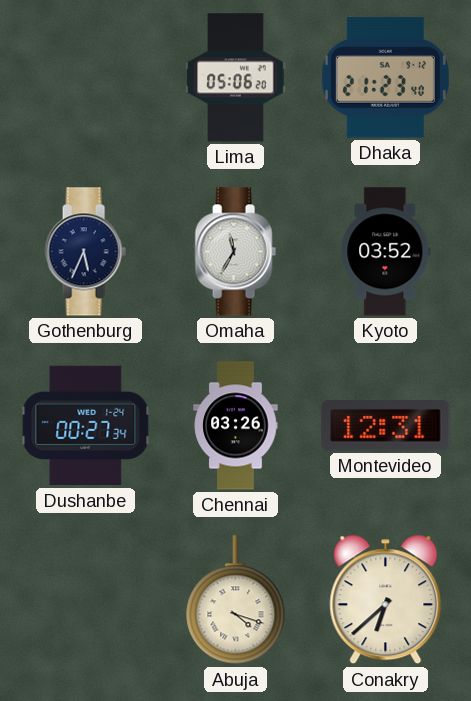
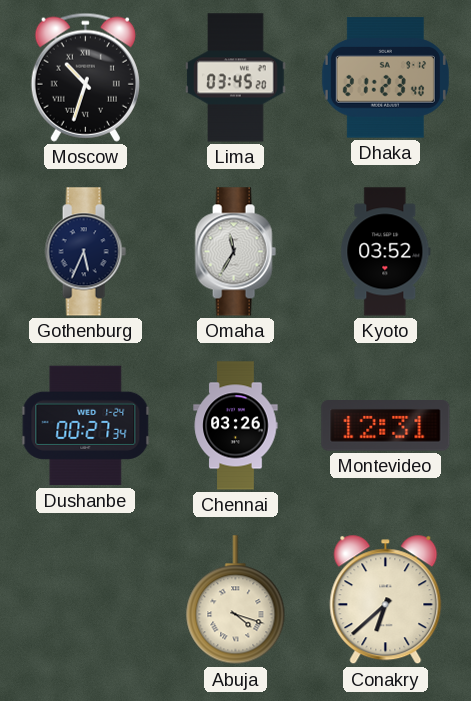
Moscow: none -> 10:33 (85, 77)
Lima: 05:06 -> 03:45 (236, 78)
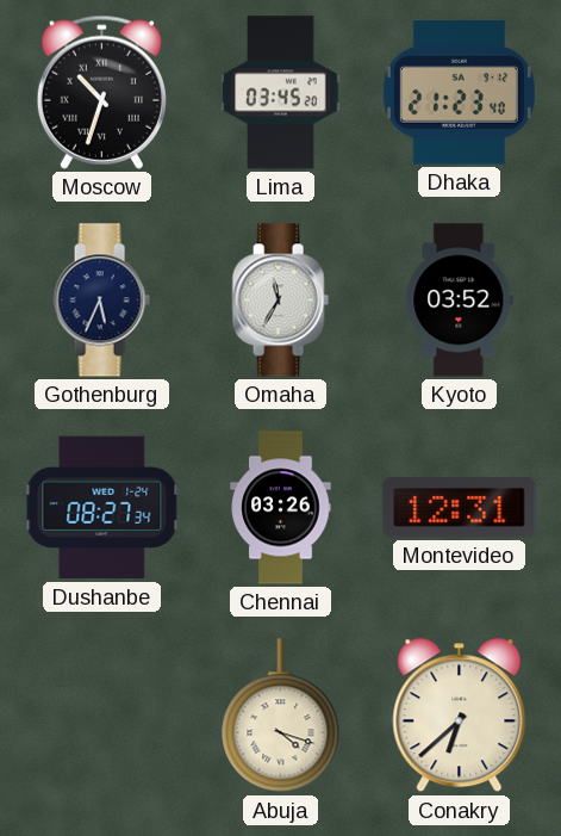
Dushanbe: 00:27 -> 08:27 (102, 508)
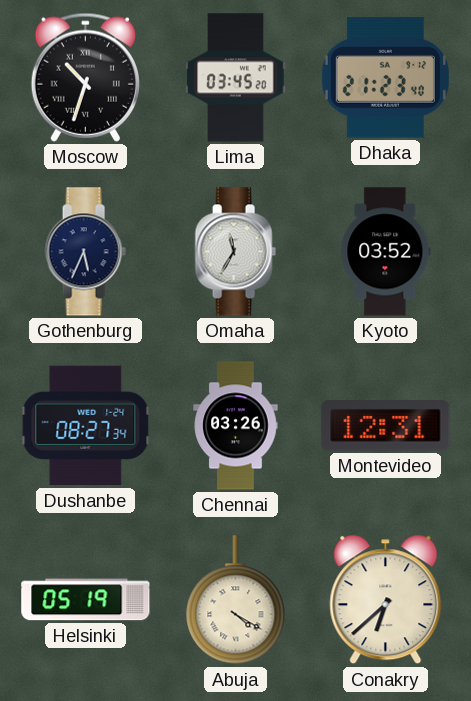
Helsinki: none -> 05:19 (86, 600)
Abuja: 4:18 -> 4:20 (236, 600)
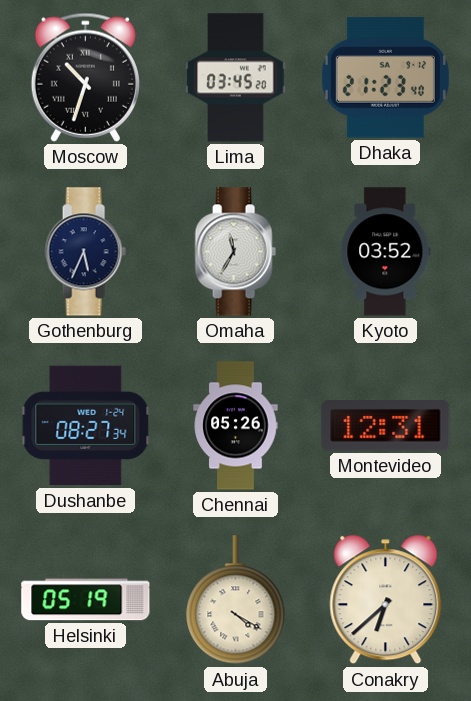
Chennai: 03:26 -> 05:26 (236, 426)
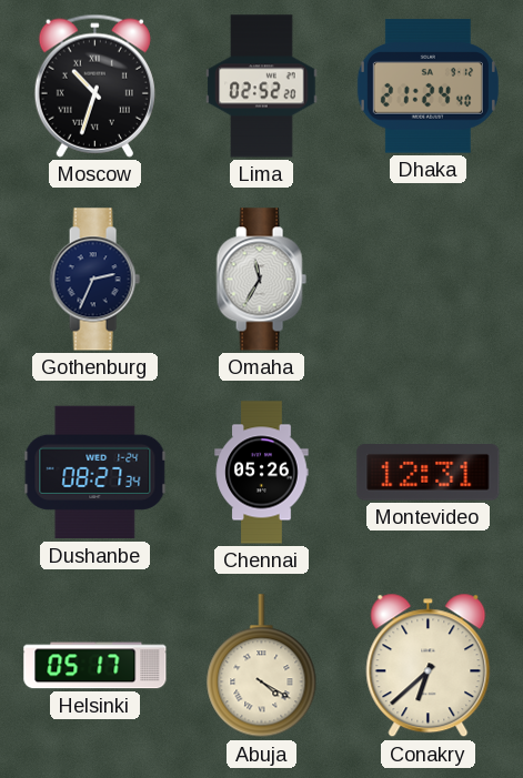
Lima: 03:45 -> 02:52 (262, 87)
Dhaka: 21:23 -> 21:24 (428, 87)
Gothenburg: 5:34 -> 2:34 (94, 280)
Kyoto: 03:52 -> none (386, 252)
Helsinki: 05:19 -> 05:17 (95, 666)
